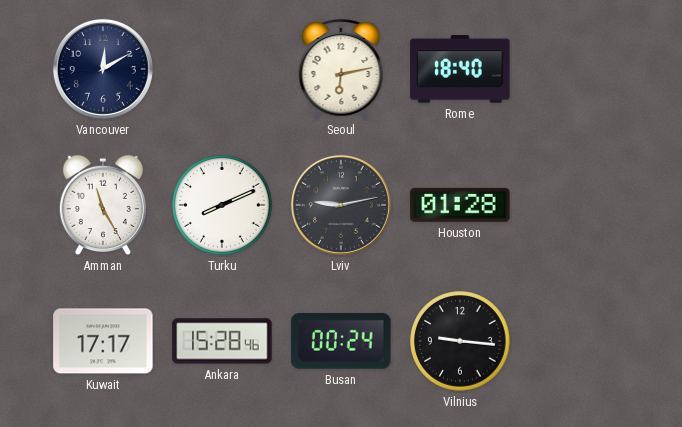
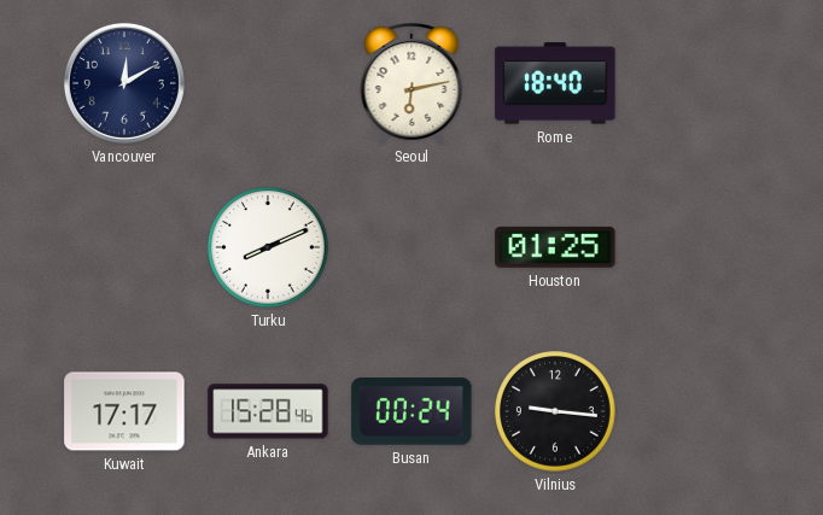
Amman: 11:25 -> none (103, 205)
Lviv: 9:13 -> none (341, 205)
Houston: 01:28 -> 01:25 (555, 247)
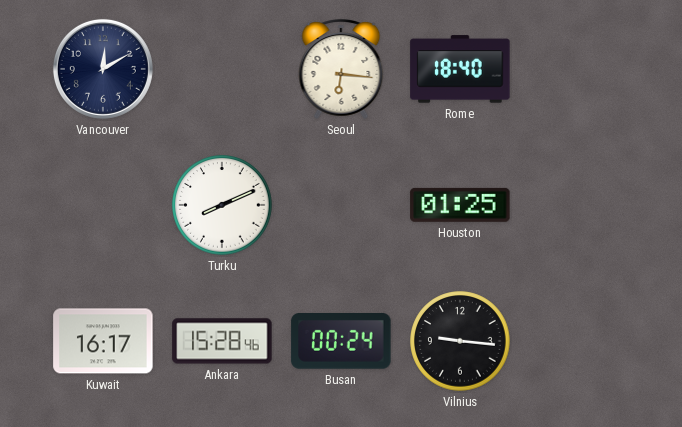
Seoul: 6:13 -> 6:16 (341, 70)
Kuwait: 17:17 -> 16:17 (103, 341)
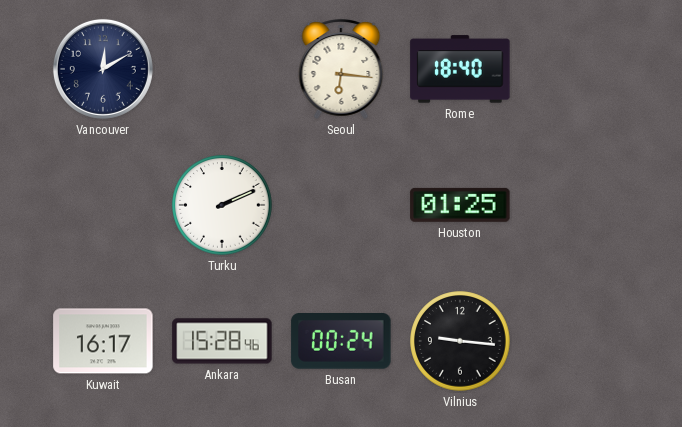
Turku: 8:11 -> 2:11 (222, 205)
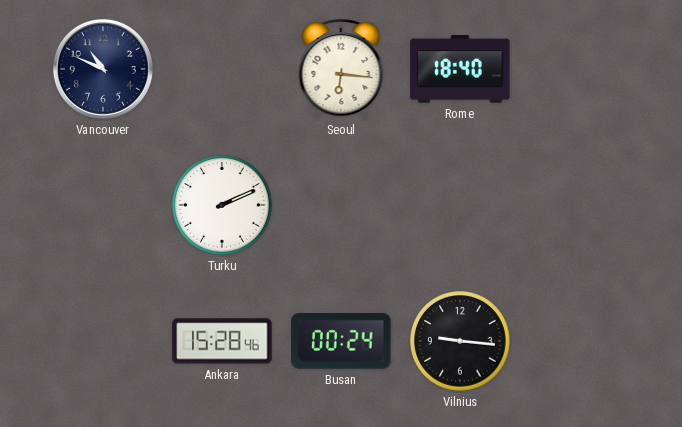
Vancouver: 12:10 -> 10:49 (103, 69)
Houston: 01:25 -> none (460, 205)
Kuwait: 16:17 -> none (103, 341)
